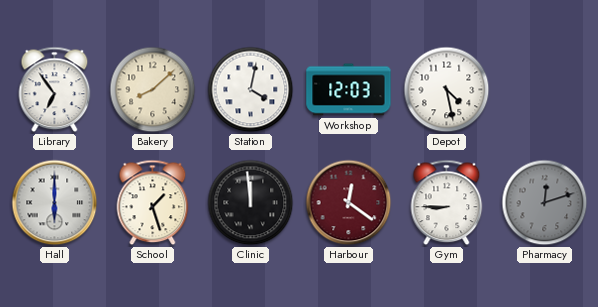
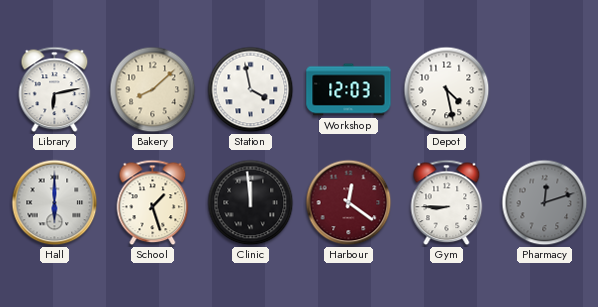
Library: 6:54 -> 6:13 (55, 90)
Station: 4:02 -> 3:58 (251, 90)
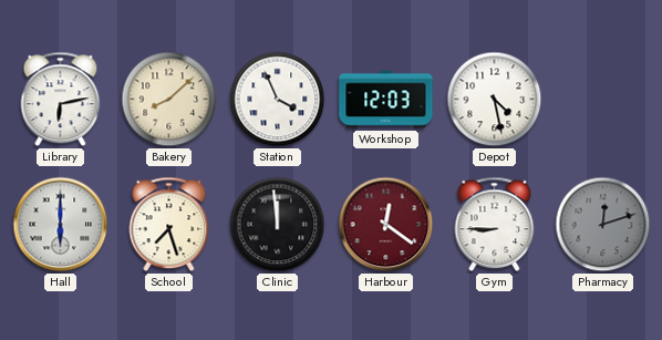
Station: 3:58 -> 3:56 (278, 100)
School: 1:27 -> 7:27 (169, 225)
